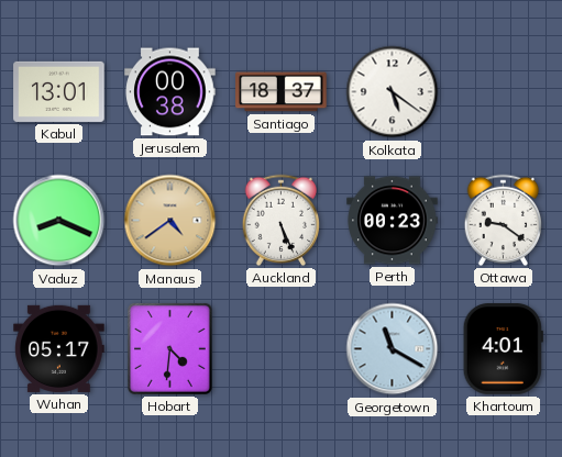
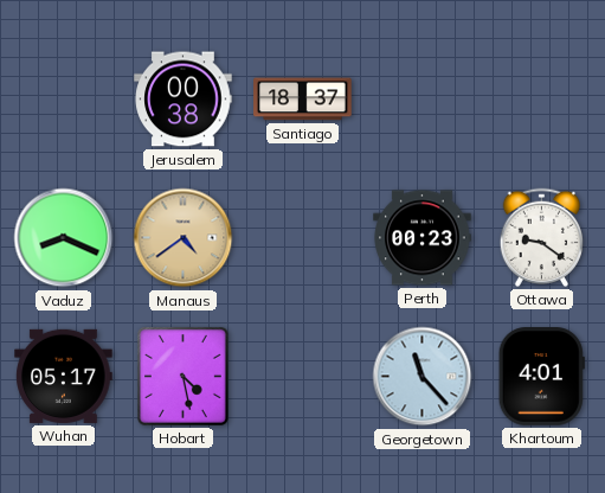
Kabul: 13:01 -> none (59, 91)
Kolkata: 5:21 -> none (393, 92)
Auckland: 5:26 -> none (280, 220)
Hobart: 4:31 -> 4:28 (182, 376)
Georgetown: 11:20 -> 11:23 (423, 377)
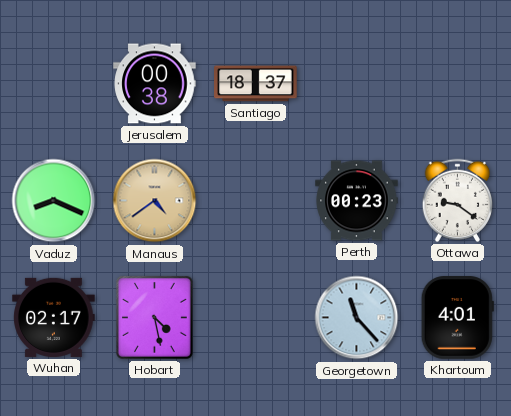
Wuhan: 05:17 -> 02:17 (54, 317)
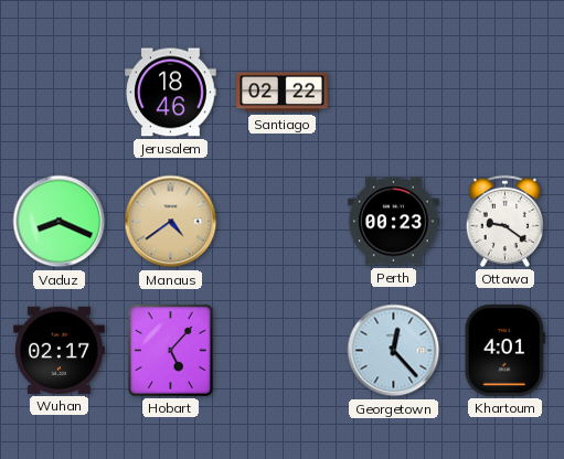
Jerusalem: 00:38 -> 18:46 (171, 93)
Santiago: 18:37 -> 02:22 (283, 93)
Hobart: 4:28 -> 5:07 (170, 350)
Georgetown: 11:23 -> 12:23 (394, 351)
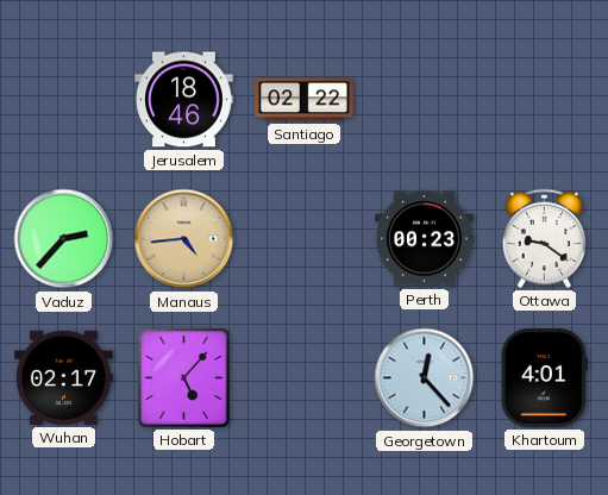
Vaduz: 8:19 -> 2:37 (64, 239)
Manaus: 4:39 -> 4:44 (184, 239)
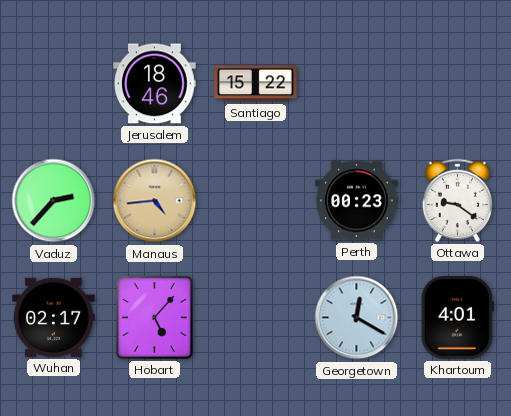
Santiago: 02:22 -> 15:22 (256, 84)
Georgetown: 12:23 -> 12:20 (357, 318)
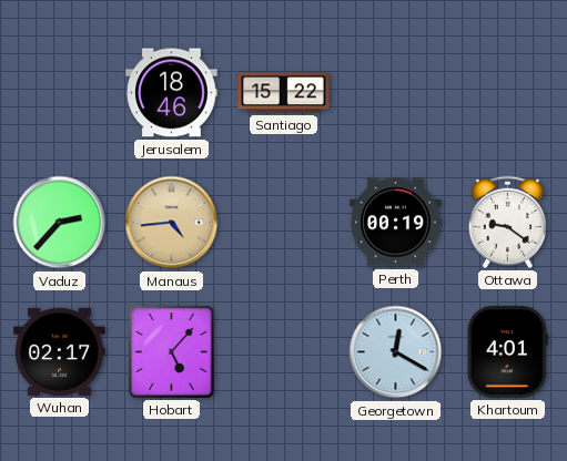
Perth: 00:23 -> 00:19 (396, 223)
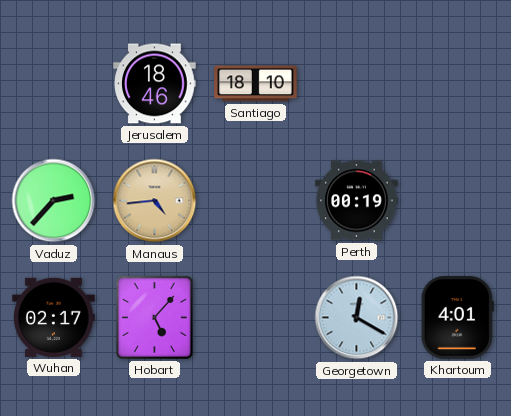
Santiago: 15:22 -> 18:10 (256, 84)
Ottawa: 9:21 -> none (507, 222)
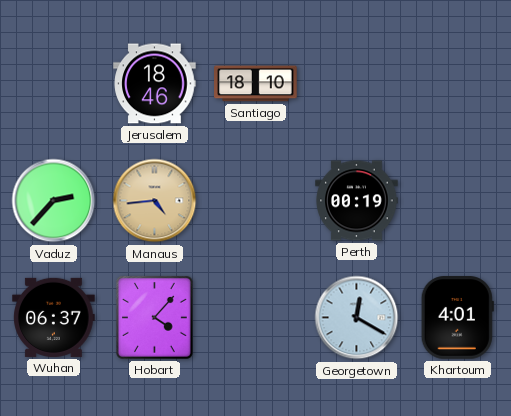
Wuhan: 02:17 -> 06:37 (54, 317)
Hobart: 5:07 -> 4:07 (154, 317)
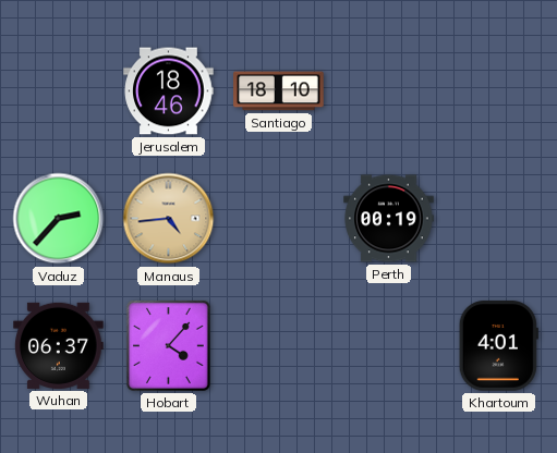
Georgetown: 12:20 -> none (357, 318)
